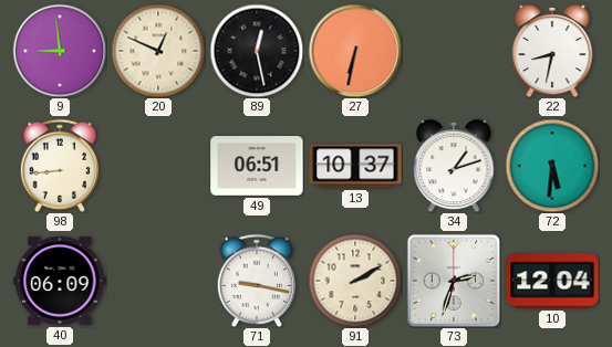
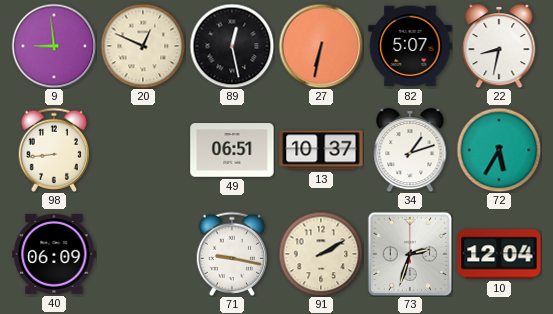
82: none -> 5:07 (410, 46)
72: 5:31 -> 5:35 (499, 150)
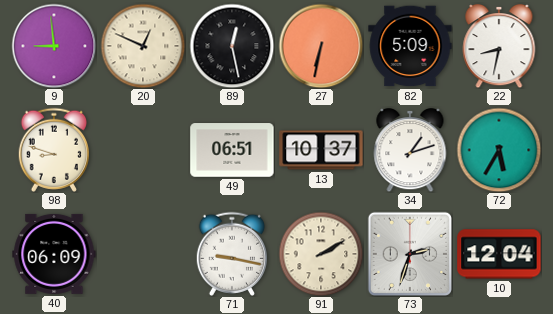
82: 5:07 -> 5:09 (410, 46)
98: 8:44 -> 8:48 (53, 150)
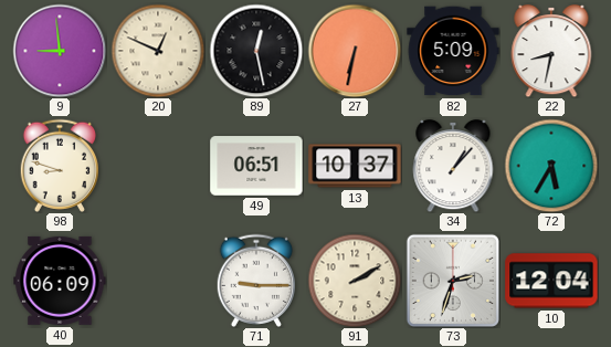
34: 1:12 -> 1:07 (453, 166)
71: 9:17 -> 9:15 (255, 281)
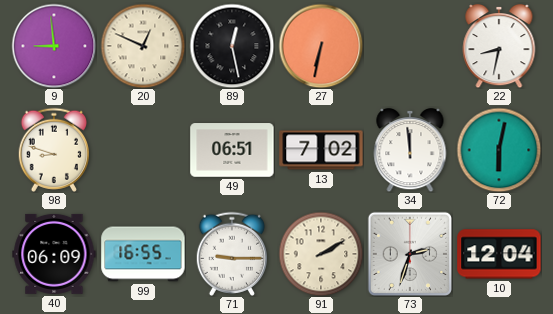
82: 5:09 -> none (453, 51)
13: 10:37 -> 7:02 (321, 150)
34: 1:07 -> 11:59 (410, 150)
72: 5:35 -> 6:02 (499, 150)
99: none -> 16:55 (143, 254)
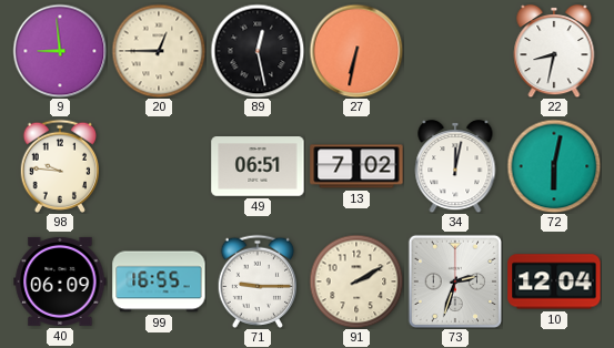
20: 12:49 -> 12:45 (159, 51)
98: 8:48 -> 9:46 (59, 166)
34: 11:59 -> 12:02 (455, 166)
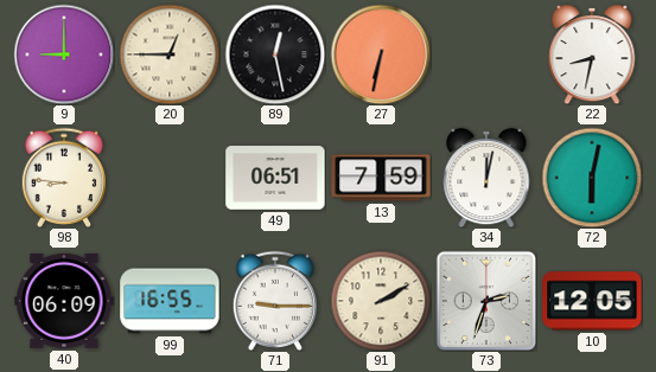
9: 8:59 -> 9:00 (64, 54)
98: 9:46 -> 8:46 (63, 178)
13: 7:02 -> 7:59 (381, 178)
10: 12:04 -> 12:05 (592, 301)
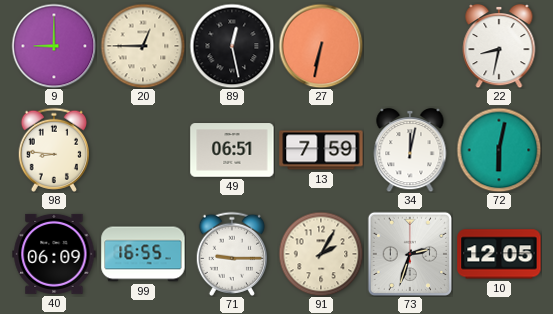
91: 2:10 -> 2:05 (321, 254)
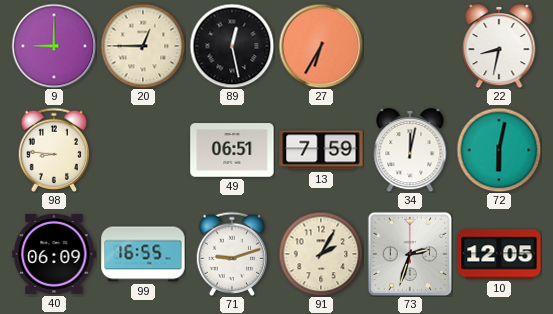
27: 6:32 -> 6:35 (321, 46)
71: 9:15 -> 9:12 (231, 254)
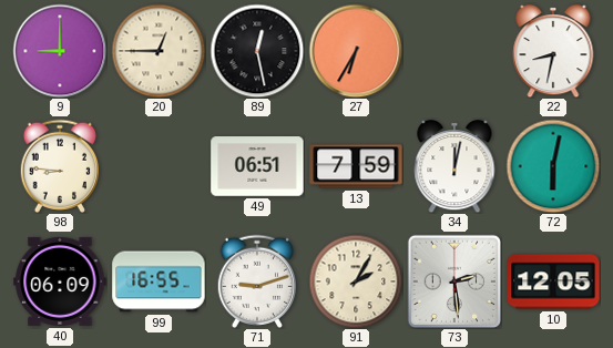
73: 2:33 -> 2:29 (453, 280)
